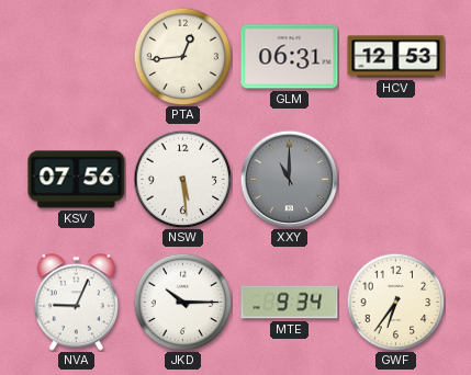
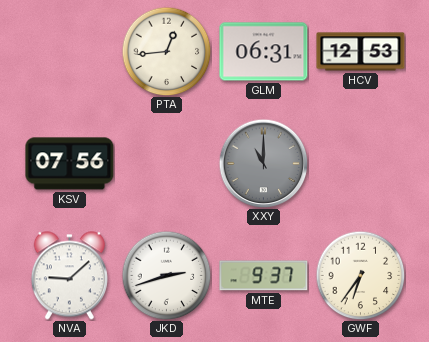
NSW: 5:29 -> none (182, 179)
NVA: 9:04 -> 9:08 (69, 276)
JKD: 10:15 -> 2:42 (166, 275)
MTE: 9:34 -> 9:37 (264, 276)
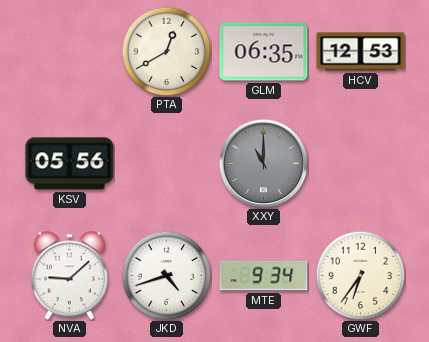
PTA: 12:44 -> 12:40 (166, 51)
GLM: 06:31 -> 06:35 (264, 52)
KSV: 07:56 -> 05:56 (70, 164)
JKD: 2:42 -> 4:42 (166, 275)
MTE: 9:37 -> 9:34 (264, 276)
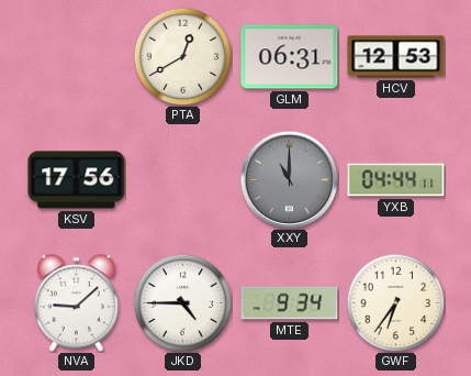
GLM: 06:35 -> 06:31 (290, 57)
KSV: 05:56 -> 17:56 (77, 180)
YXB: none -> 04:44 (396, 180)
JKD: 4:42 -> 4:45 (182, 302)
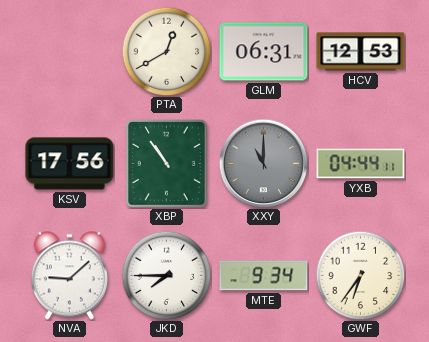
XBP: none -> 10:54 (167, 164)
JKD: 4:45 -> 7:45 (166, 275)
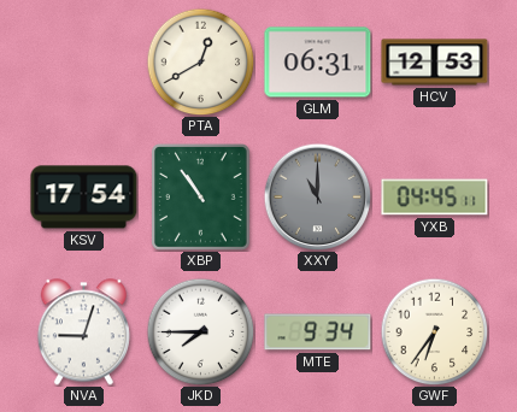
KSV: 17:56 -> 17:54 (84, 198)
YXB: 04:44 -> 04:45 (435, 198)
NVA: 9:08 -> 9:03 (83, 332)
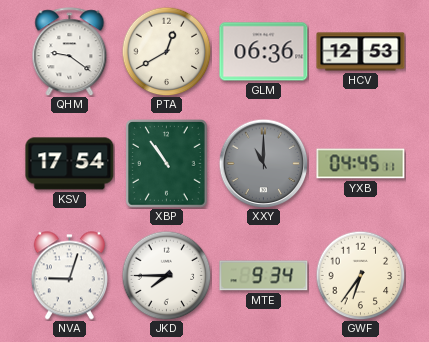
QHM: none -> 9:21 (70, 52)
GLM: 06:31 -> 06:36 (264, 52)
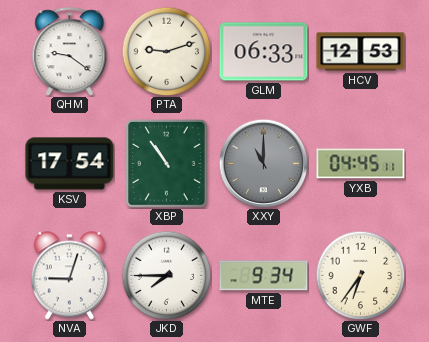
PTA: 12:40 -> 9:12 (166, 51)
GLM: 06:36 -> 06:33 (264, 52)
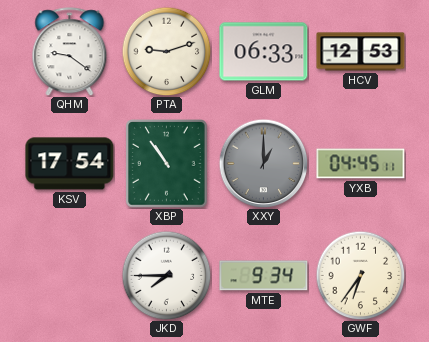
XXY: 11:00 -> 1:00 (263, 163)
NVA: 9:03 -> none (69, 276)
